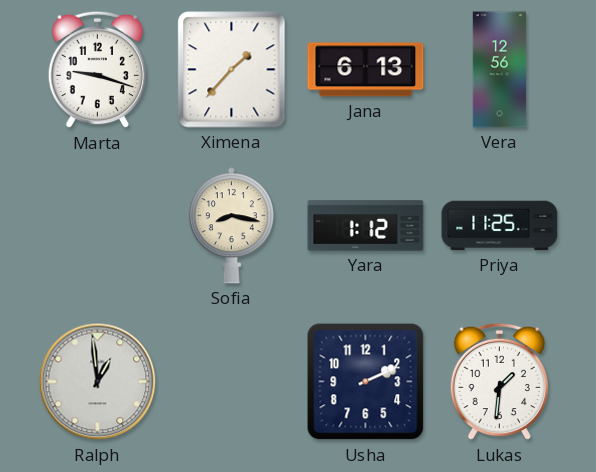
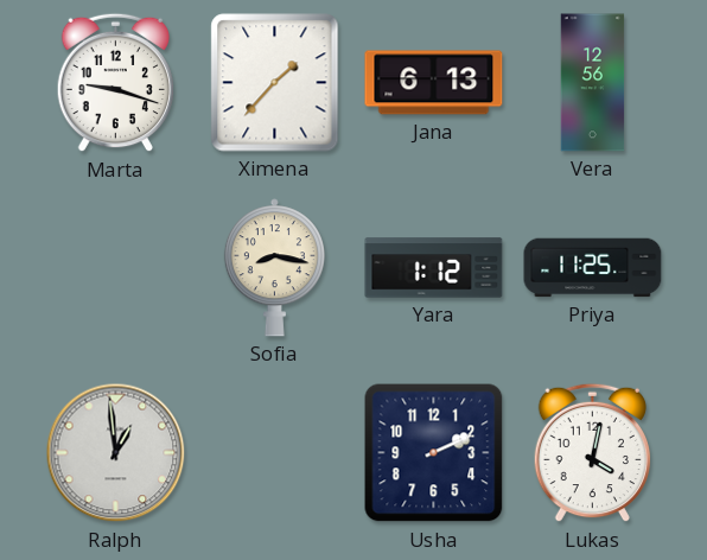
Lukas: 1:31 -> 4:02 (592, 453)
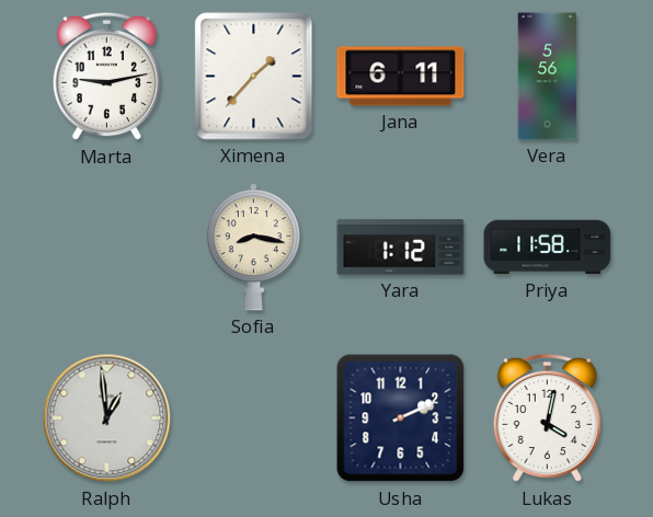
Marta: 9:18 -> 9:13 (106, 77)
Jana: 6:13 -> 6:11 (401, 77)
Vera: 12:56 -> 5:56 (548, 77)
Priya: 11:25 -> 11:58 (548, 248)
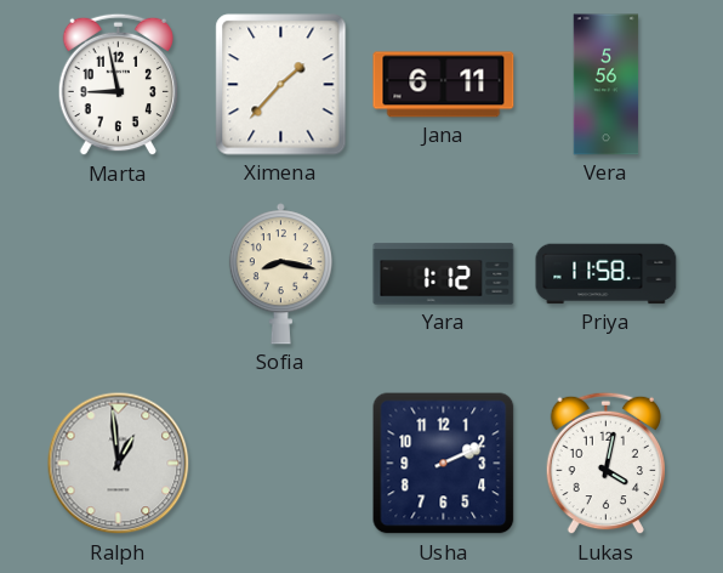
Marta: 9:13 -> 8:58 (118, 85)
